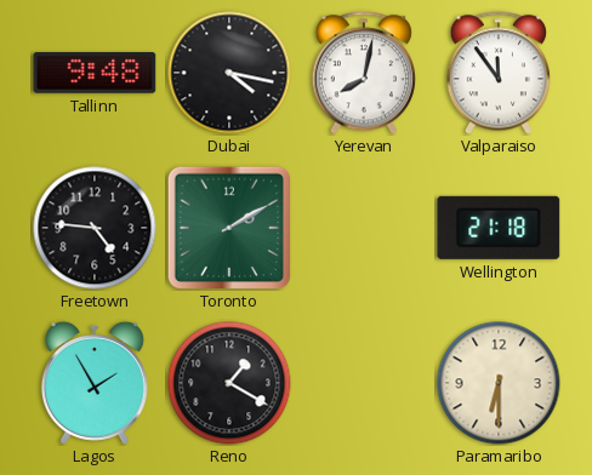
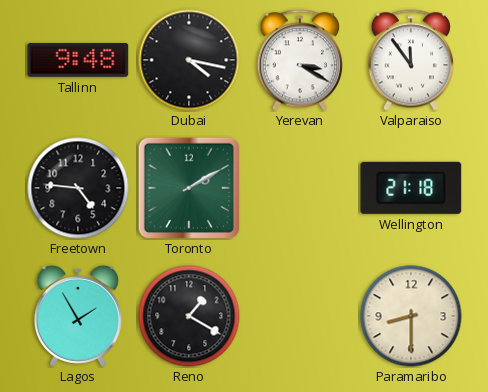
Yerevan: 8:02 -> 3:20 (300, 60)
Paramaribo: 6:30 -> 8:30 (411, 316)
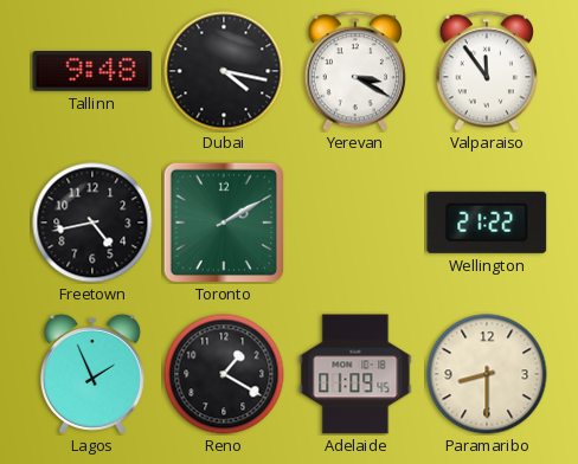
Freetown: 4:46 -> 4:43 (92, 223)
Wellington: 21:18 -> 21:22 (487, 223)
Lagos: 1:55 -> 1:56 (92, 374)
Adelaide: none -> 01:09 (355, 374)
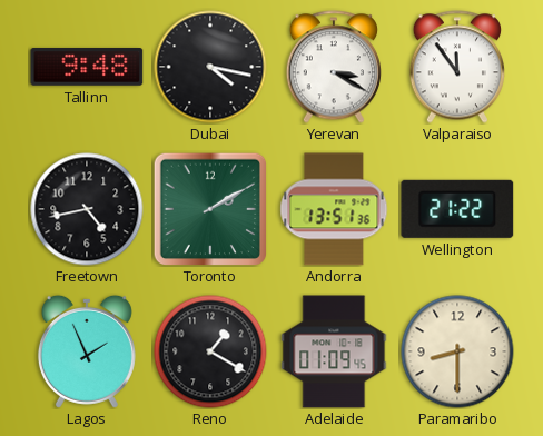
Andorra: none -> 13:51 (334, 209)
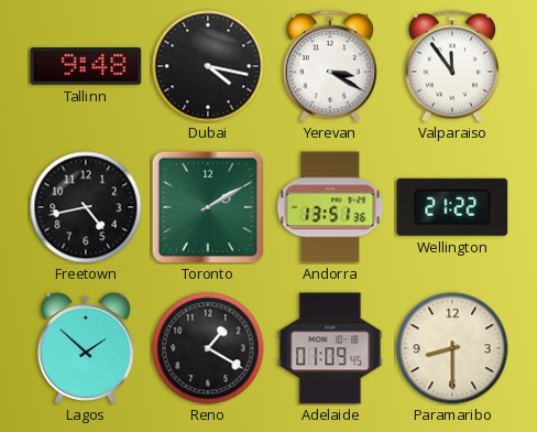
Lagos: 1:56 -> 1:52 (86, 348)
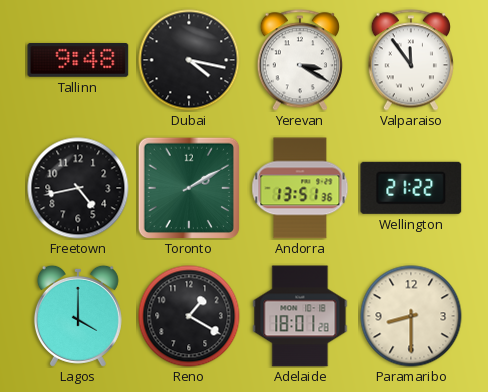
Lagos: 1:52 -> 4:00 (78, 316)
Adelaide: 01:09 -> 18:01 (300, 316)
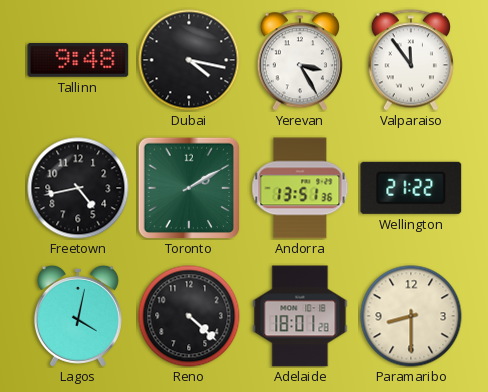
Yerevan: 3:20 -> 3:25 (300, 60)
Lagos: 4:00 -> 4:02 (78, 316)
Reno: 1:20 -> 4:22 (189, 316)
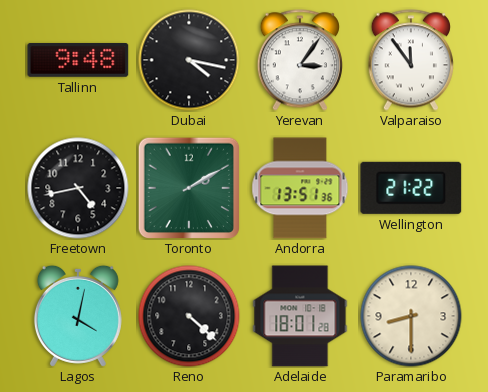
Yerevan: 3:25 -> 3:06 (300, 60)
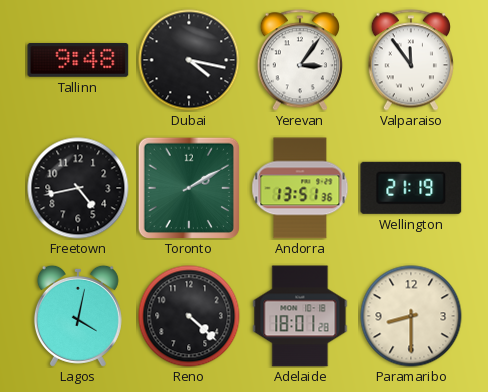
Wellington: 21:22 -> 21:19 (411, 188)
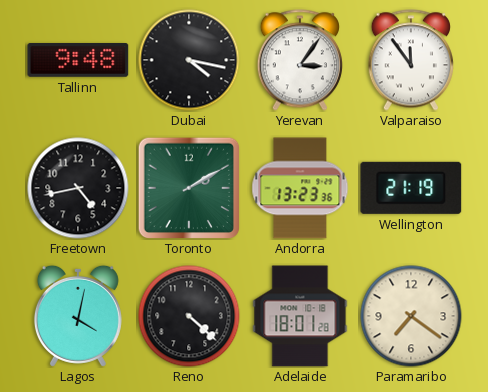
Andorra: 13:51 -> 13:23 (300, 188)
Paramaribo: 8:30 -> 7:21 (411, 316)
